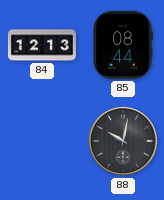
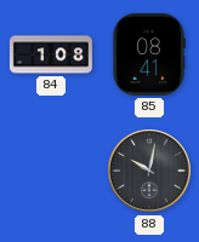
84: 12:13 -> 1:08 (51, 54)
85: 08:44 -> 08:41 (149, 54)
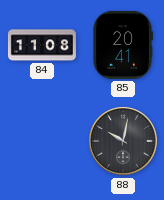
84: 1:08 -> 11:08 (42, 45)
85: 08:41 -> 20:41 (123, 45)
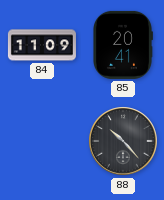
84: 11:08 -> 11:09 (42, 45)
88: 10:02 -> 10:23 (123, 141)
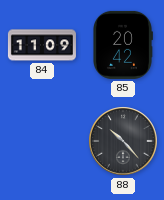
85: 20:41 -> 20:42 (123, 45)
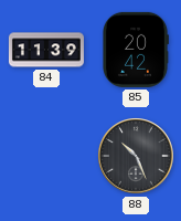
84: 11:09 -> 11:39 (46, 50)
88: 10:23 -> 10:26 (136, 156)
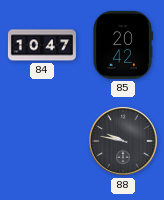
84: 11:39 -> 10:47 (42, 45)
88: 10:26 -> 9:47 (123, 141)
